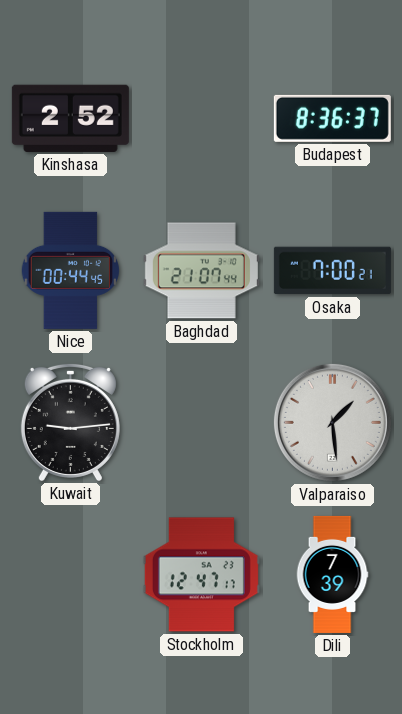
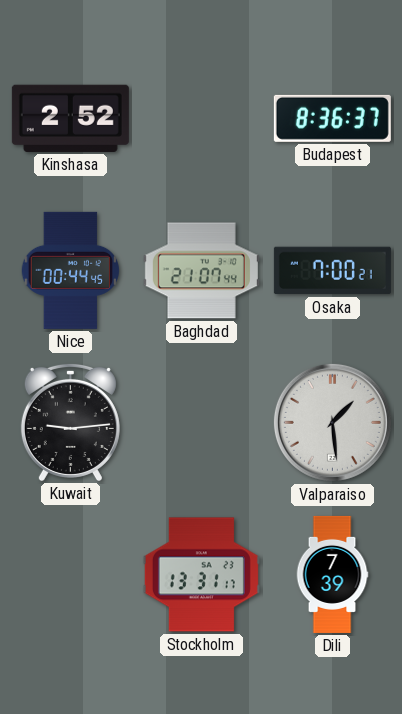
Stockholm: 12:47 -> 13:31 (201, 575)
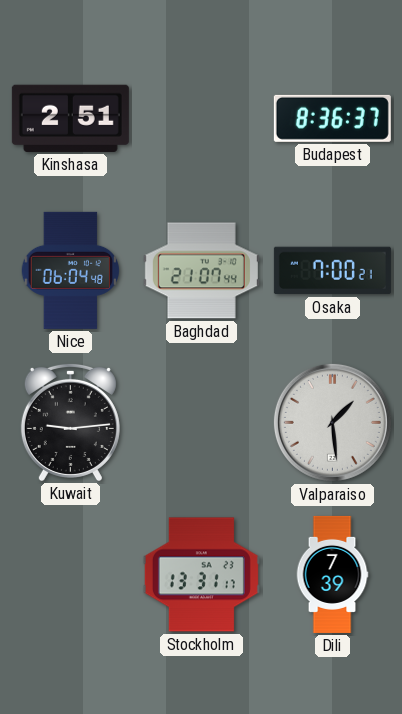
Kinshasa: 2:52 -> 2:51 (70, 118)
Nice: 00:44 -> 06:04 (70, 270)
